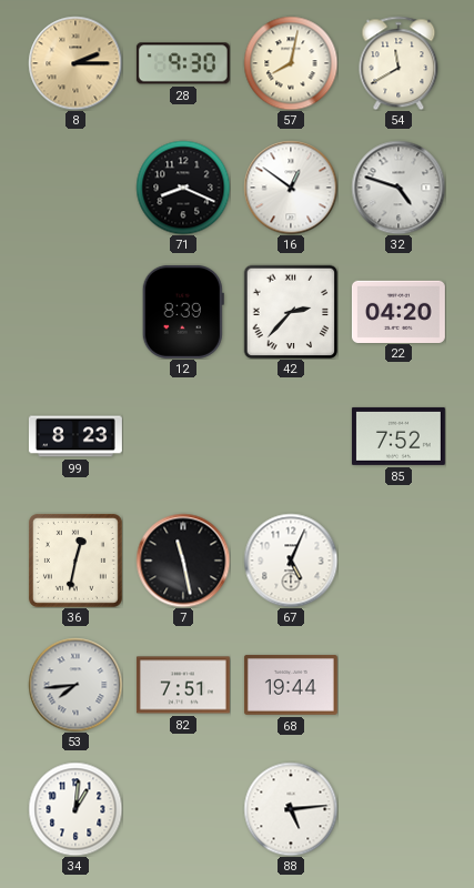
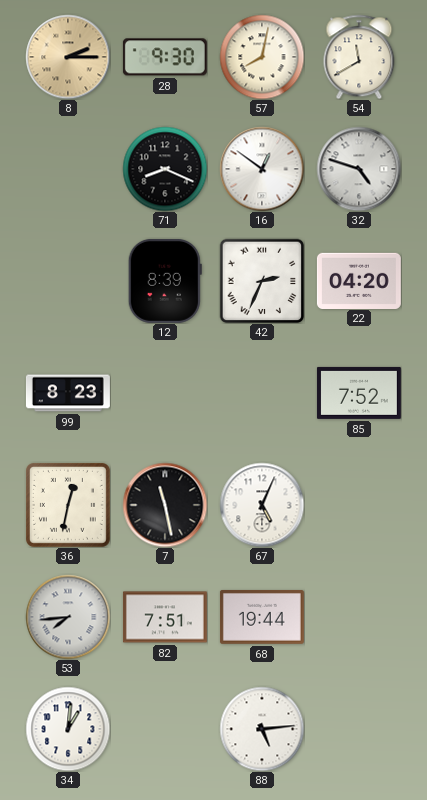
42: 2:37 -> 2:34 (262, 281)
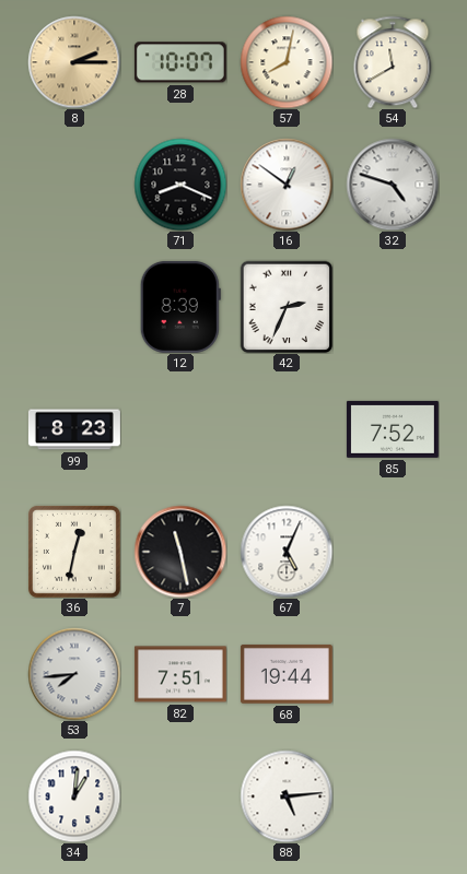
28: 9:30 -> 10:07 (180, 62)
22: 04:20 -> none (359, 280)
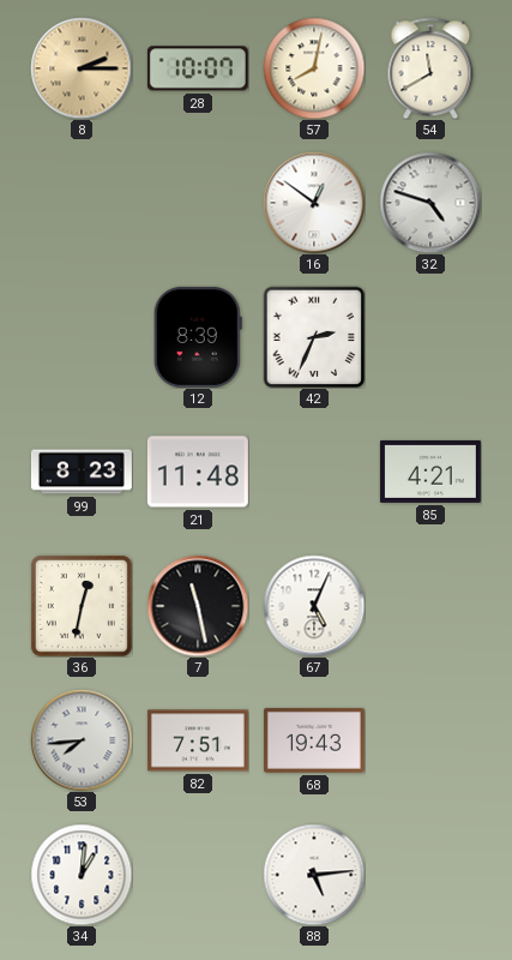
71: 8:19 -> none (180, 185)
21: none -> 11:48 (198, 472)
85: 7:52 -> 4:21 (430, 472)
68: 19:44 -> 19:43 (314, 740)
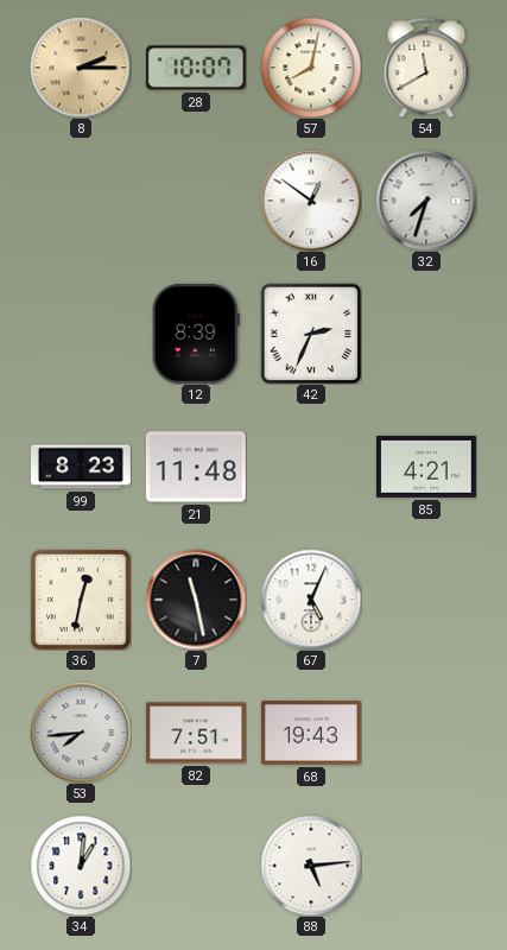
32: 4:48 -> 7:33 (426, 201)
